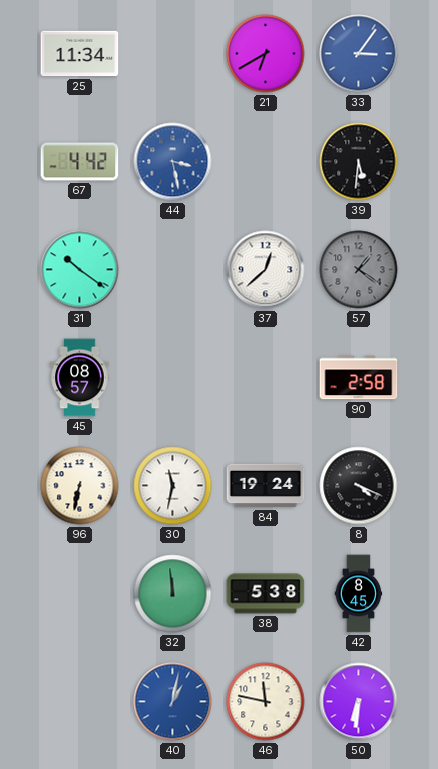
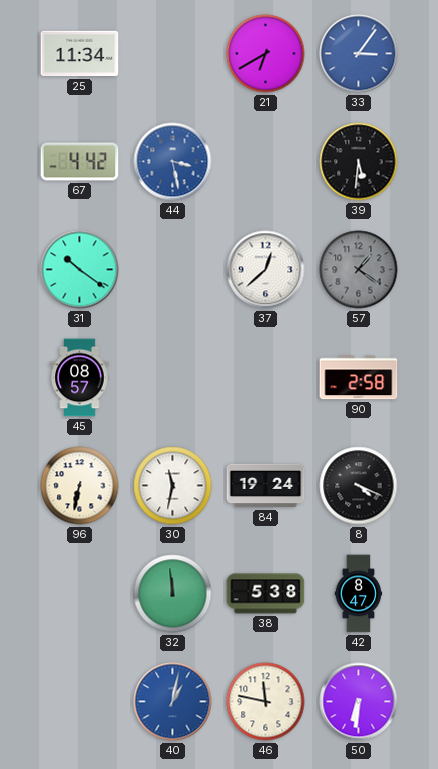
42: 8:45 -> 8:47 (359, 594)
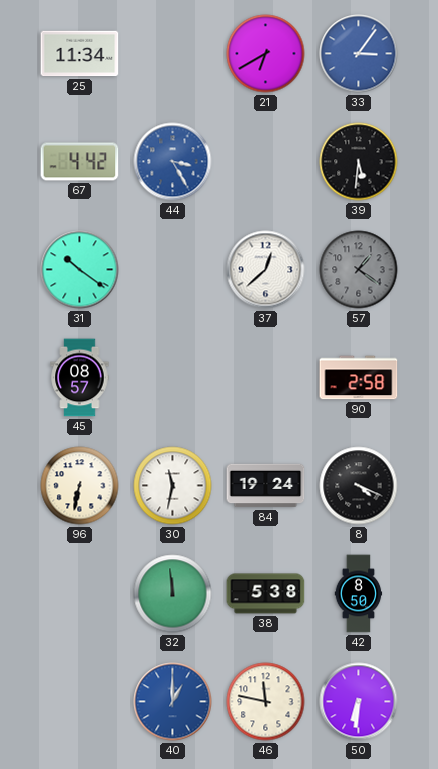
44: 3:28 -> 3:25 (173, 162)
42: 8:47 -> 8:50 (359, 594)
40: 1:02 -> 1:00 (173, 702)
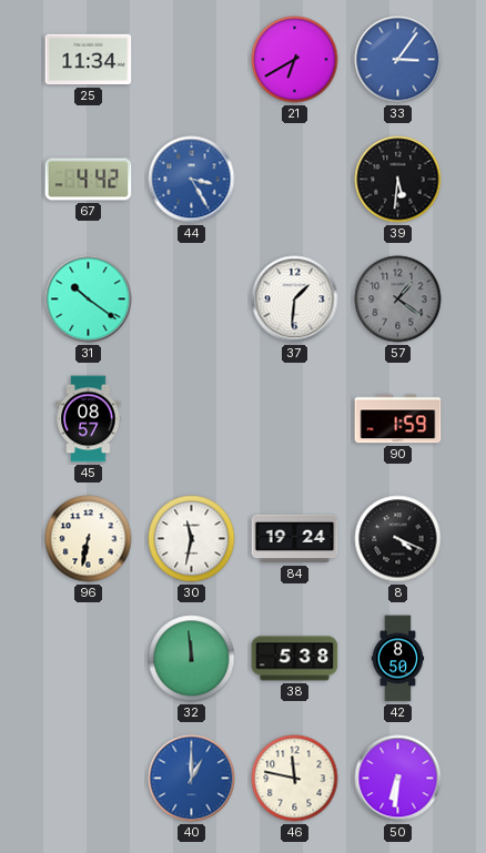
37: 12:38 -> 1:31 (295, 299)
90: 2:58 -> 1:59 (398, 419)
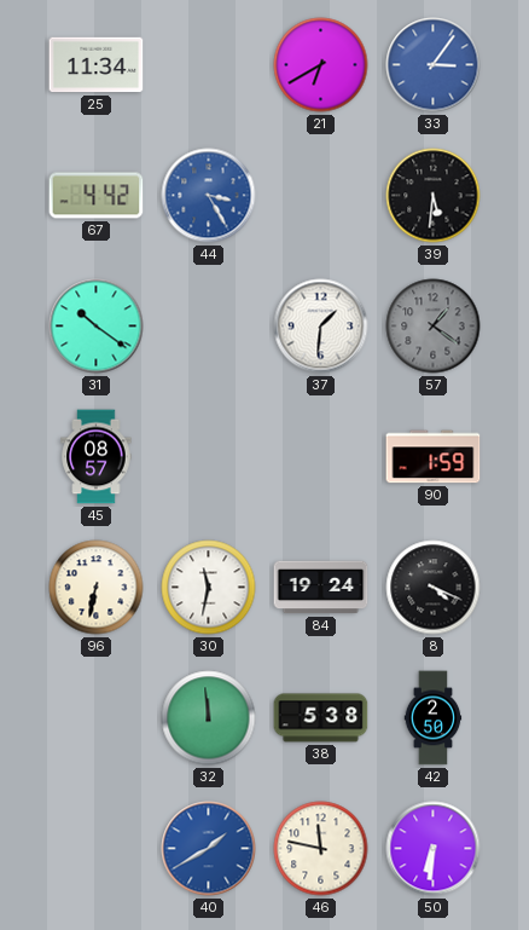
42: 8:50 -> 2:50 (434, 718)
40: 1:00 -> 1:40 (209, 849)
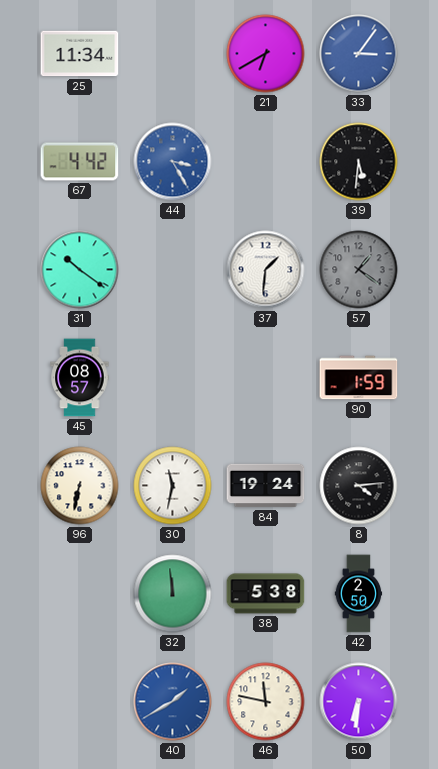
8: 4:19 -> 4:14 (359, 486)
